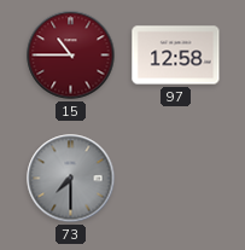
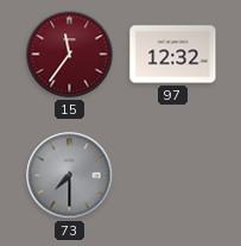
15: 10:45 -> 11:36 (70, 55)
97: 12:58 -> 12:32 (173, 55)
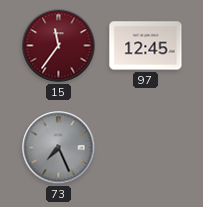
97: 12:32 -> 12:45 (146, 46)
73: 7:30 -> 7:26 (59, 148)
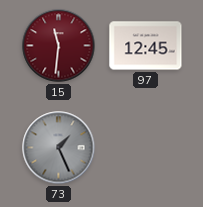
15: 11:36 -> 11:31 (59, 46)
73: 7:26 -> 1:26 (59, 148)
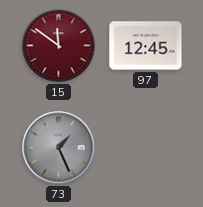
15: 11:31 -> 11:51 (59, 46)
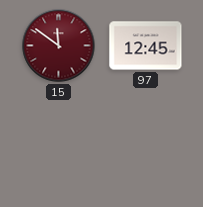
73: 1:26 -> none (59, 148)
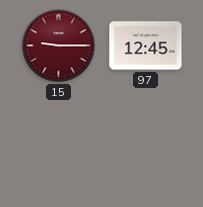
15: 11:51 -> 9:15 (59, 46)
